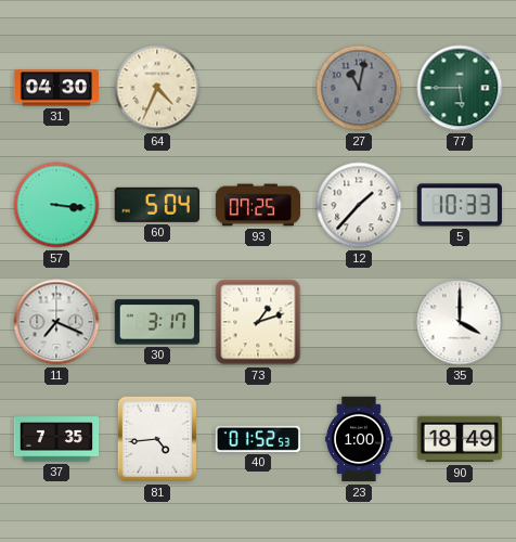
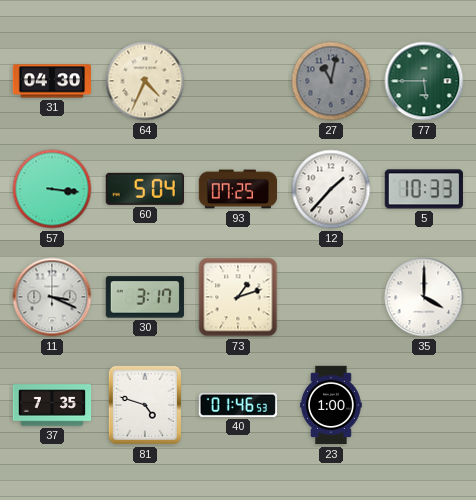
11: 7:19 -> 3:19 (52, 297)
81: 4:44 -> 4:48 (145, 405)
40: 01:52 -> 01:46 (238, 405)
90: 18:49 -> none (459, 439)
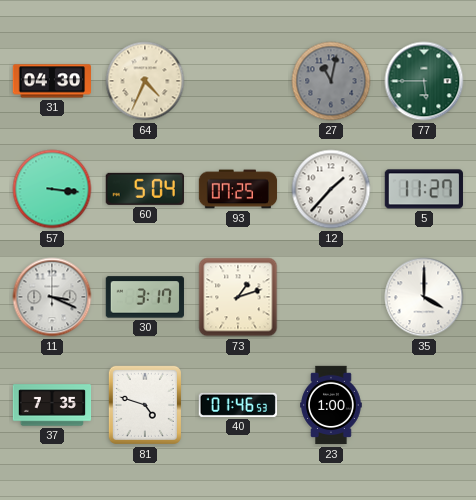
5: 10:33 -> 11:27 (424, 189)
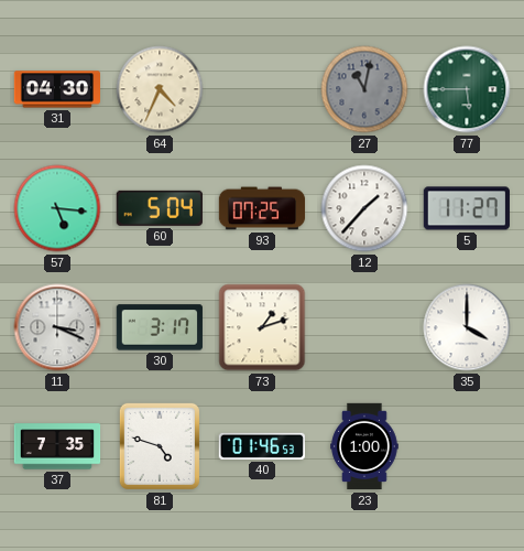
57: 3:16 -> 5:16 (57, 208)
